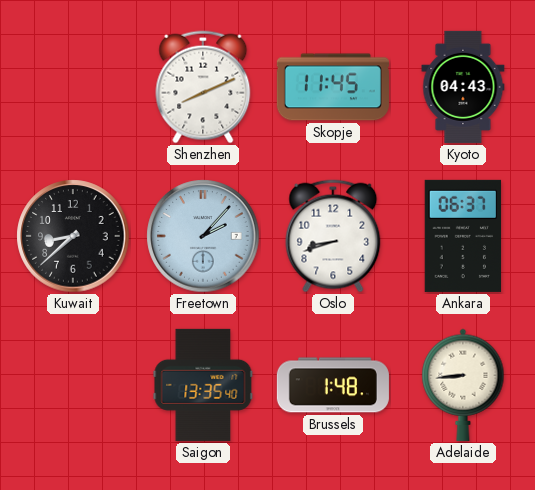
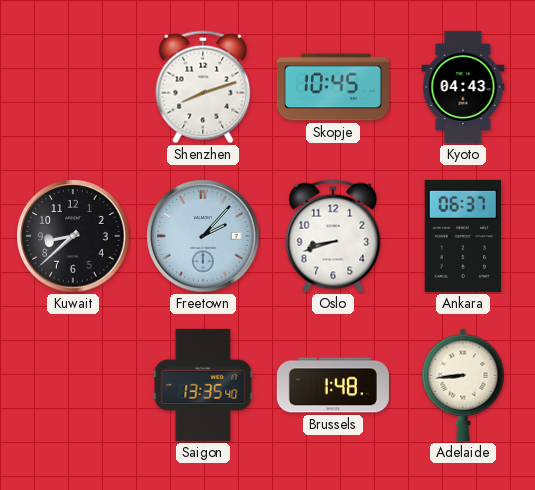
Shenzhen: 8:11 -> 8:12 (203, 87)
Skopje: 11:45 -> 10:45 (333, 87)
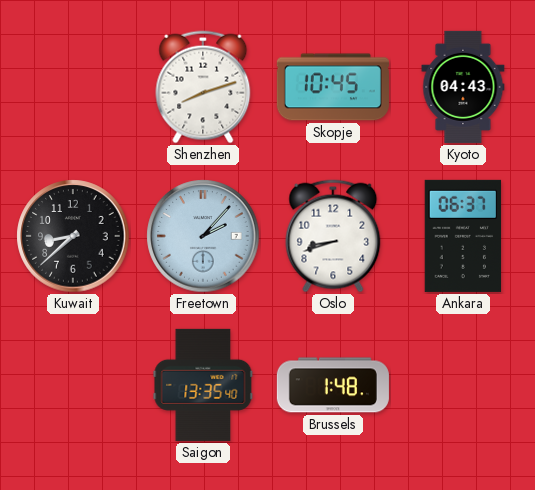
Adelaide: 8:44 -> none (463, 385)
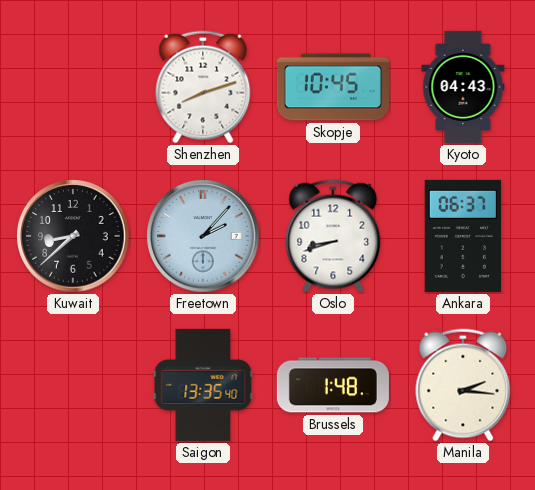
Manila: none -> 2:16 (463, 385)
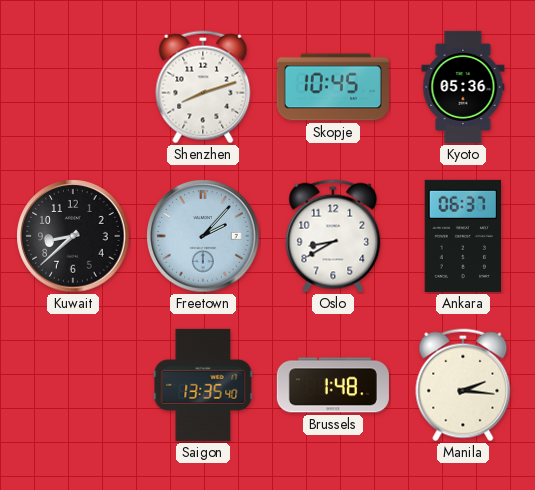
Kyoto: 04:43 -> 05:36 (463, 87)
Oslo: 8:42 -> 8:40 (333, 236)
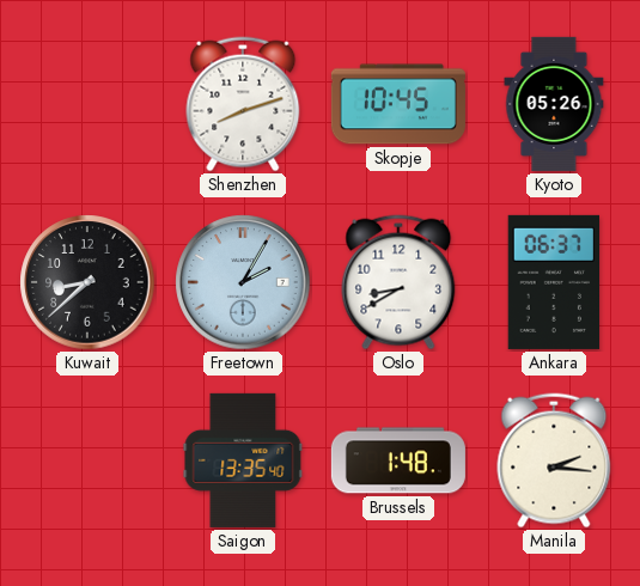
Kyoto: 05:36 -> 05:26 (554, 104)
Freetown: 2:07 -> 2:05 (243, 282)
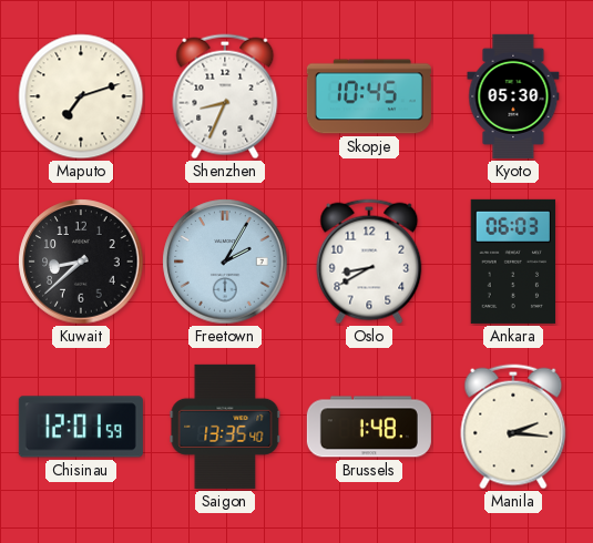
Maputo: none -> 7:12 (81, 96)
Shenzhen: 8:12 -> 8:34 (225, 96)
Kyoto: 05:26 -> 05:30 (513, 96)
Ankara: 06:37 -> 06:03 (513, 262)
Chisinau: none -> 12:01 (81, 427)
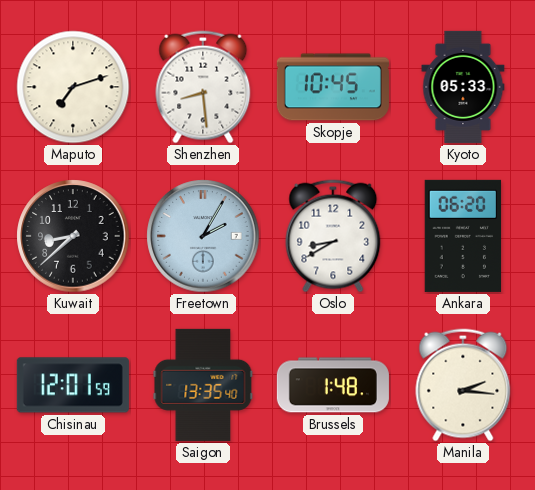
Shenzhen: 8:34 -> 8:29 (203, 87)
Kyoto: 05:30 -> 05:33 (463, 87)
Ankara: 06:03 -> 06:20 (463, 236)
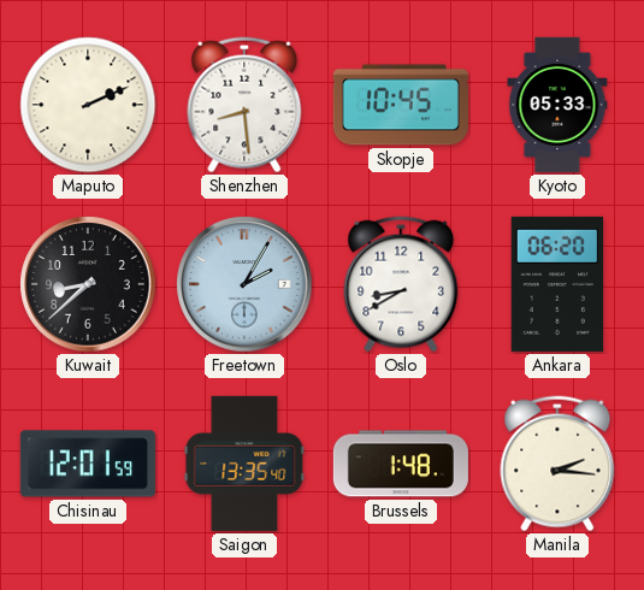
Maputo: 7:12 -> 2:11 (88, 105)
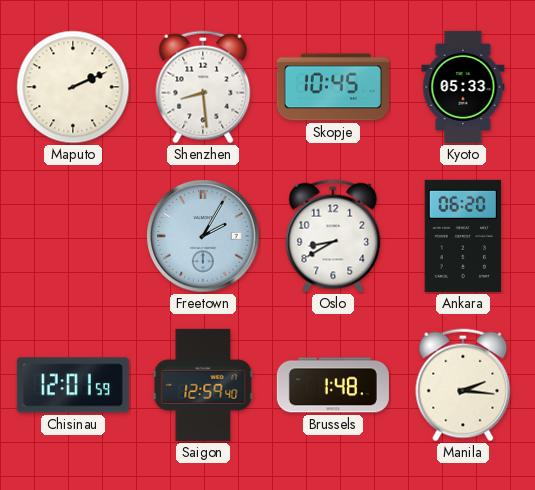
Kuwait: 8:38 -> none (88, 284)
Saigon: 13:35 -> 12:59 (203, 385)
